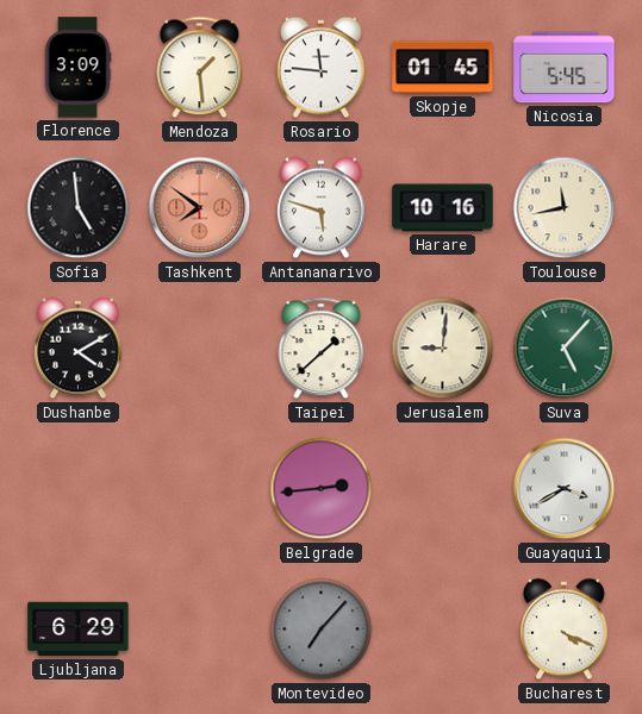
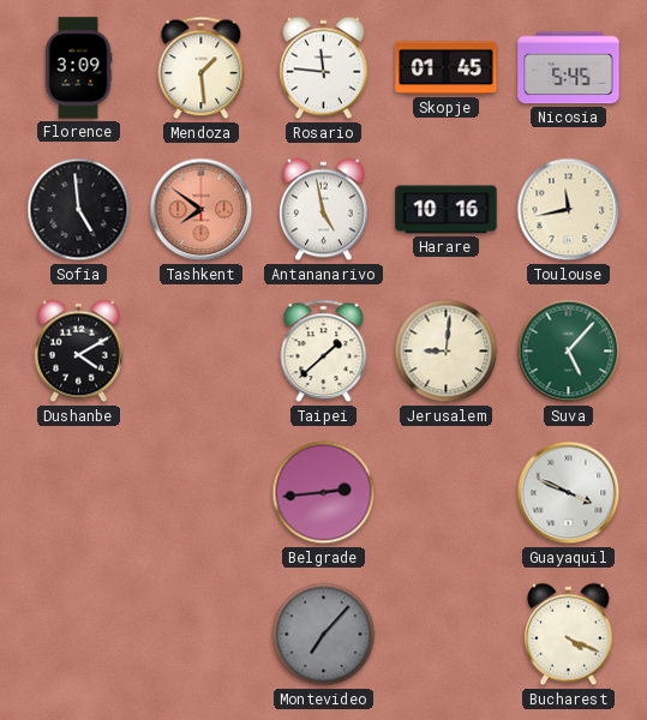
Antananarivo: 5:48 -> 4:58 (324, 210)
Guayaquil: 3:40 -> 3:49 (569, 493)
Ljubljana: 6:29 -> none (79, 630)
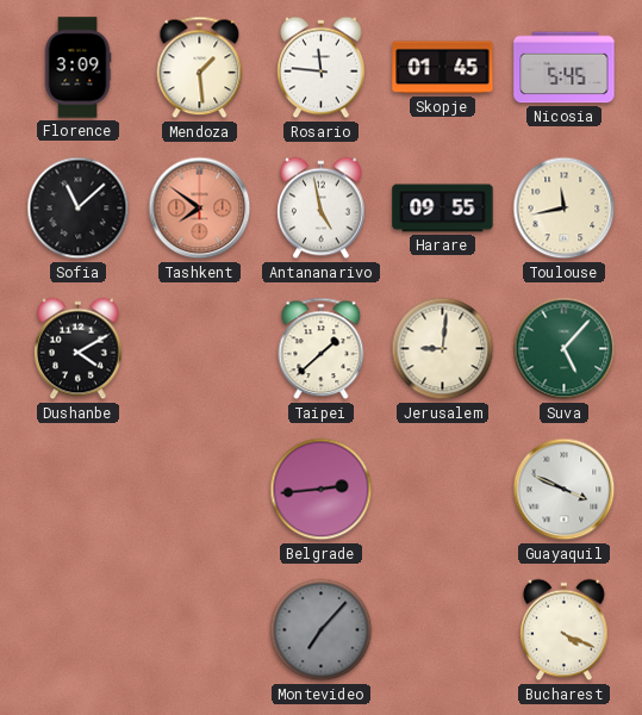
Sofia: 4:59 -> 11:08 (79, 209)
Harare: 10:16 -> 09:55 (443, 209)
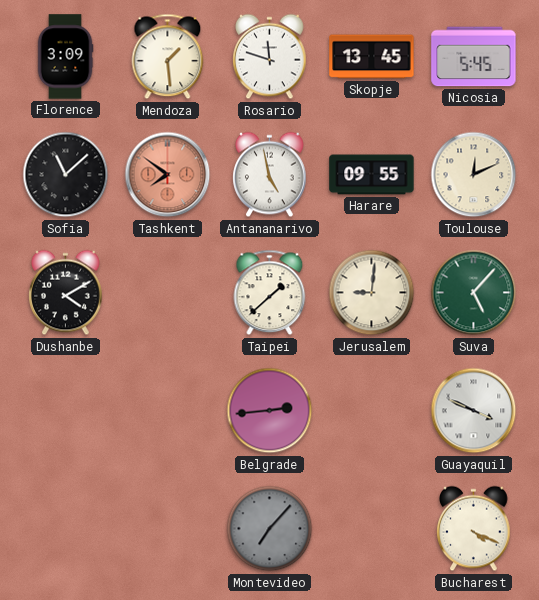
Rosario: 11:46 -> 11:48 (270, 57)
Skopje: 01:45 -> 13:45 (372, 57)
Toulouse: 11:43 -> 12:11 (474, 175)
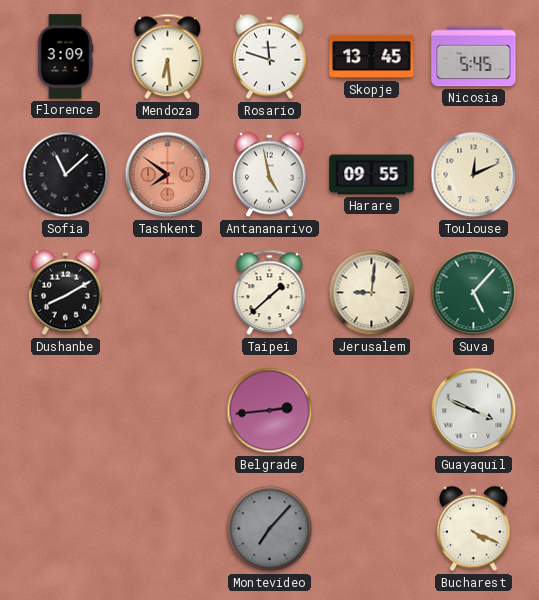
Mendoza: 1:29 -> 6:29 (168, 57)
Dushanbe: 4:10 -> 8:10 (66, 293)
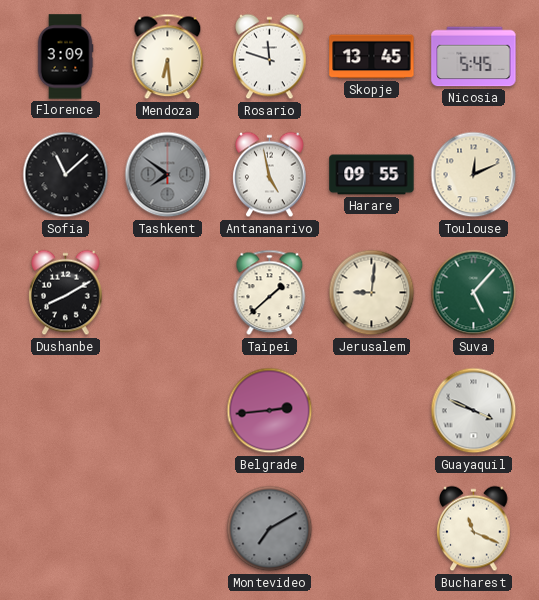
Tashkent dial: salmon -> grey (168, 175)
Montevideo: 7:07 -> 7:10 (270, 529)
Bucharest: 4:19 -> 11:19 (474, 529)
